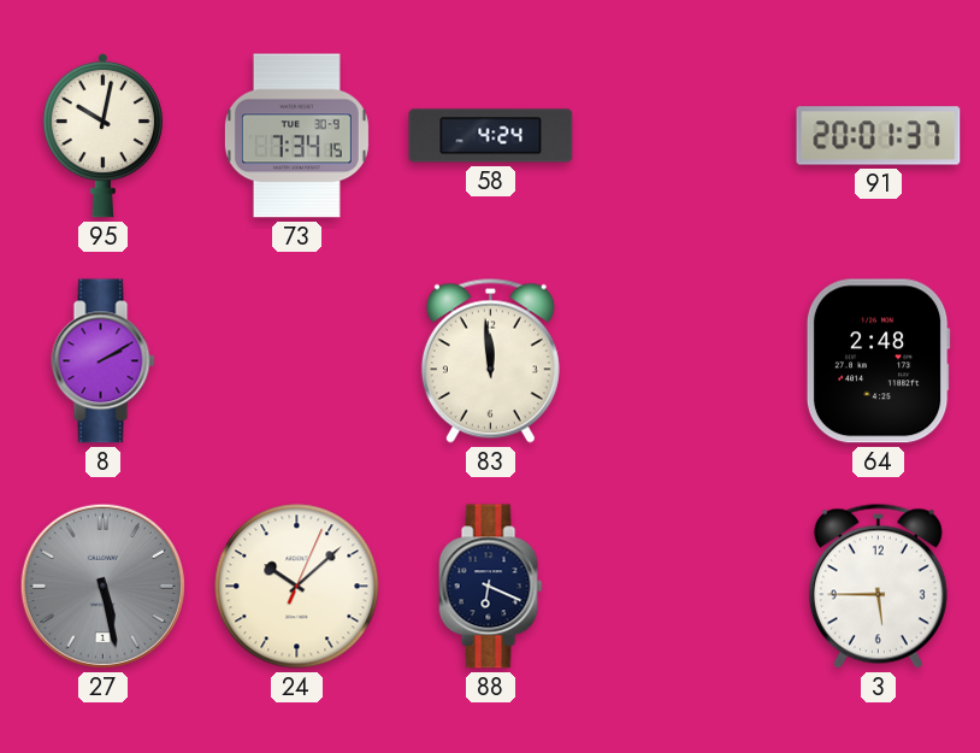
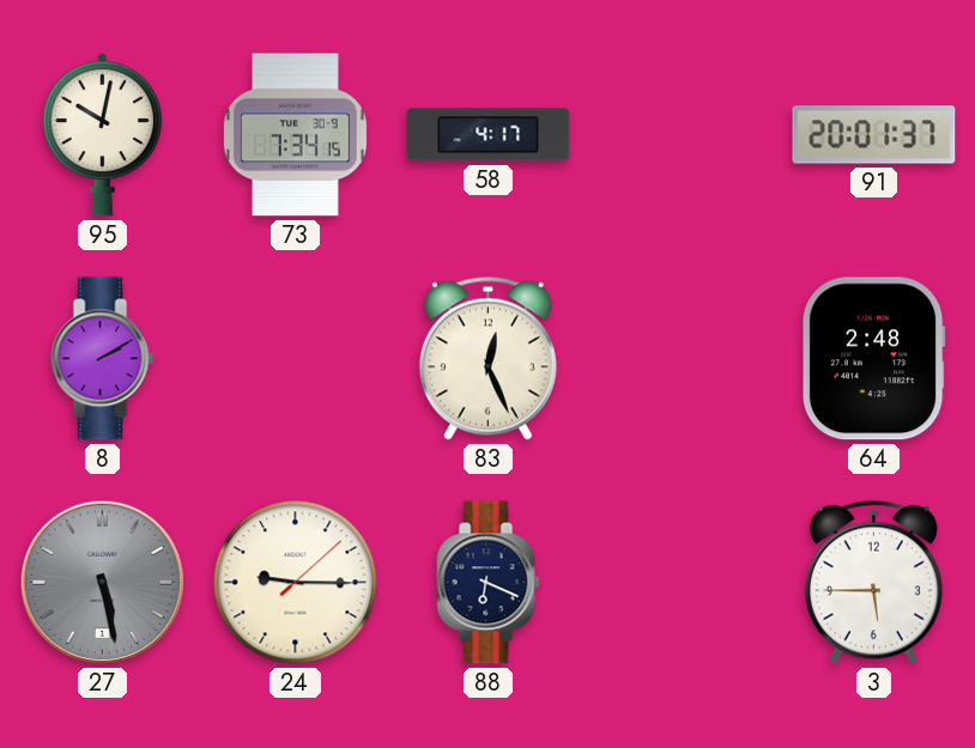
58: 4:24 -> 4:17 (489, 135)
83: 11:59 -> 12:26 (487, 358)
24: 10:08 -> 9:15 (296, 583)
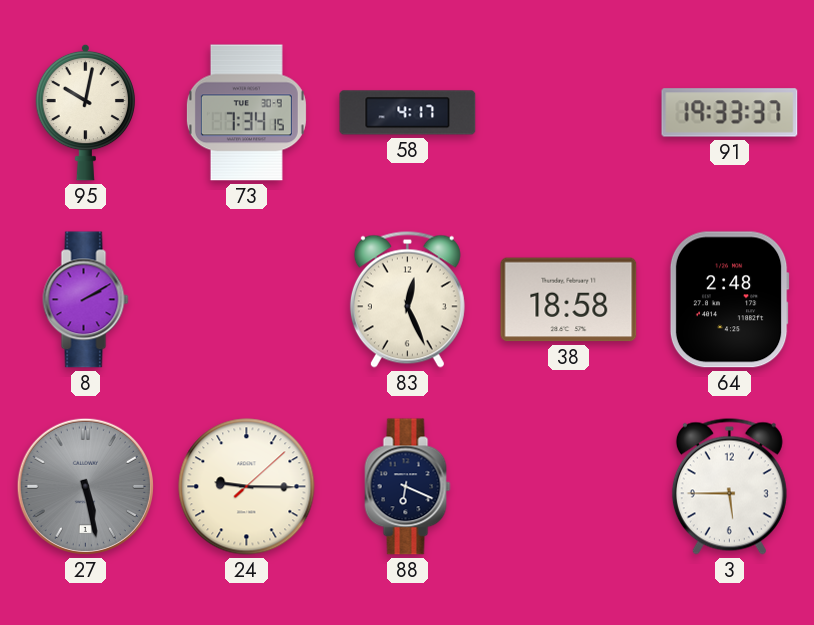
91: 20:01 -> 19:33 (730, 113)
38: none -> 18:58 (569, 300)
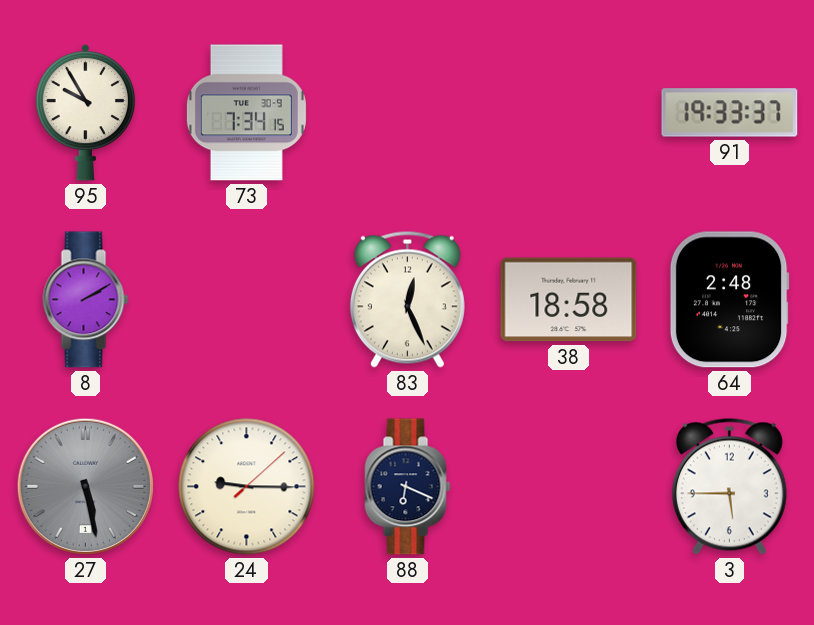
95: 10:02 -> 9:55 (85, 112)
58: 4:17 -> none (408, 113)
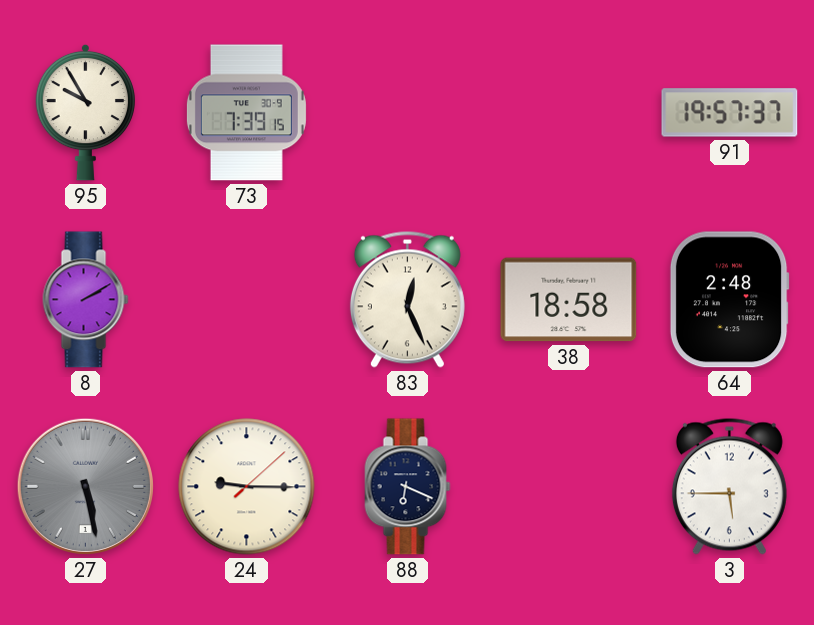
73: 7:34 -> 7:39 (246, 113)
91: 19:33 -> 19:57 (730, 113)
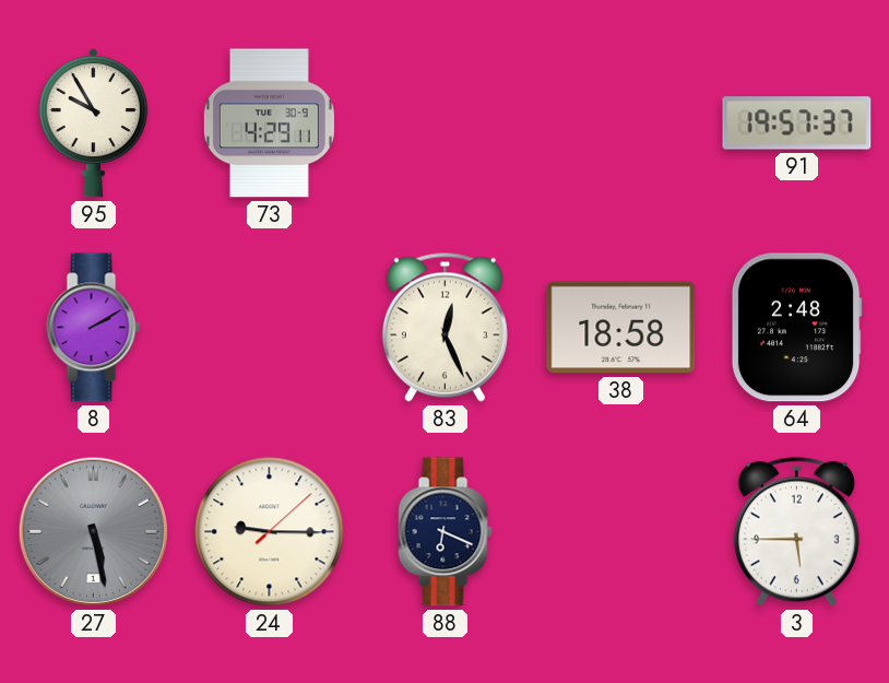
73: 7:39 -> 4:29 (269, 123)
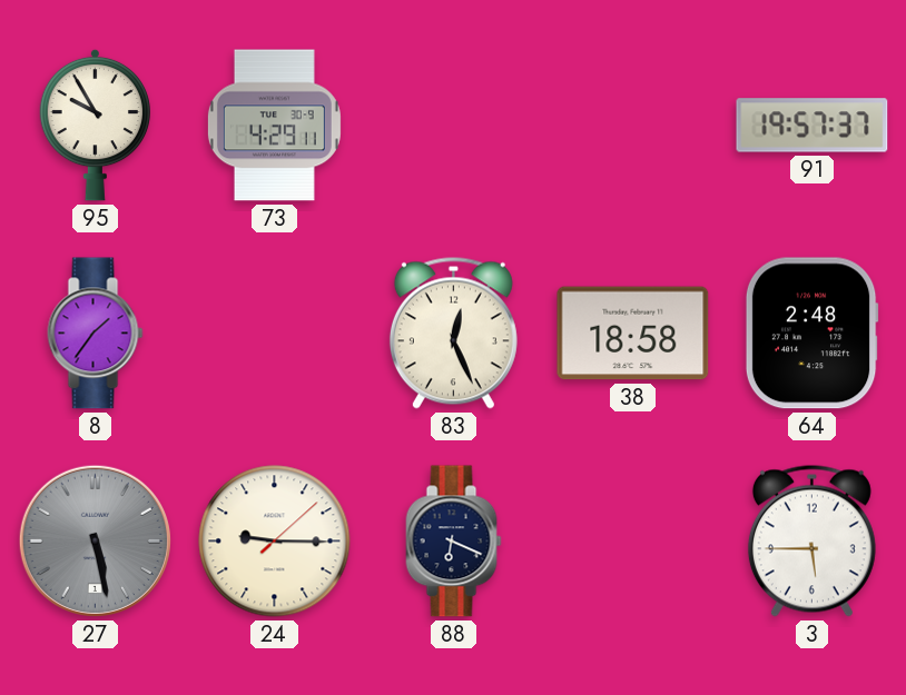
8: 2:10 -> 1:36 (96, 334)
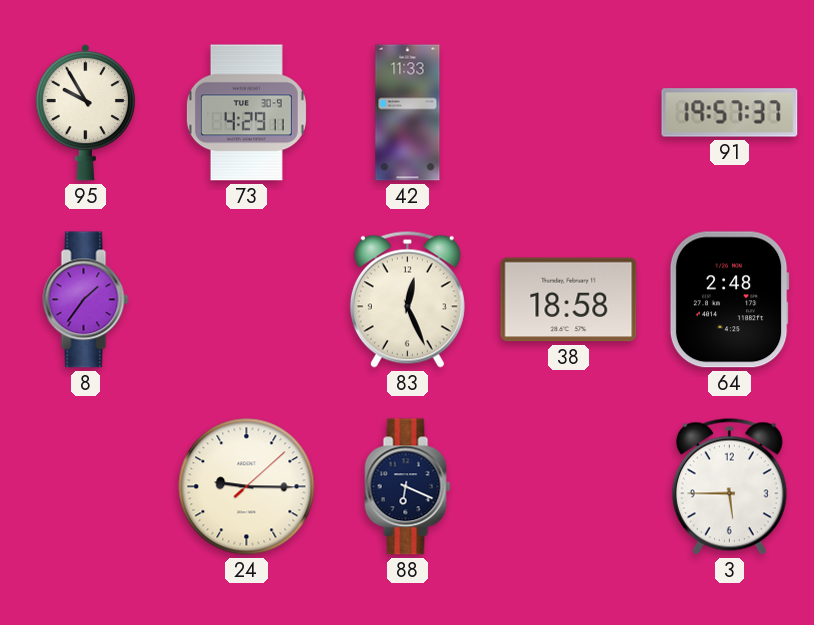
42: none -> 11:33 (408, 113)
27: 5:28 -> none (95, 540)
